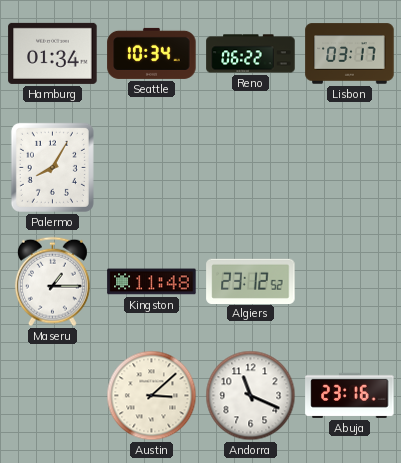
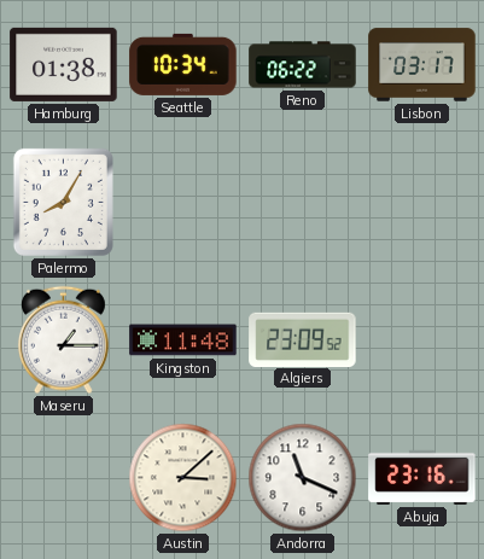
Hamburg: 01:34 -> 01:38 (64, 64)
Algiers: 23:12 -> 23:09 (303, 339)
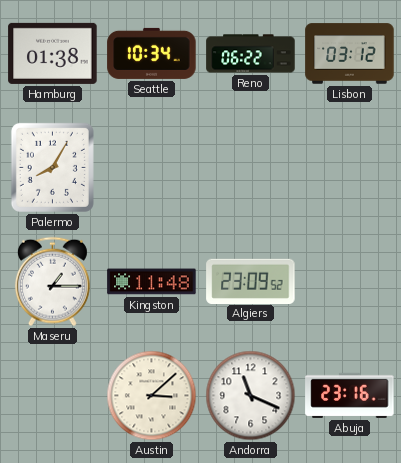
Lisbon: 03:17 -> 03:12 (350, 54)
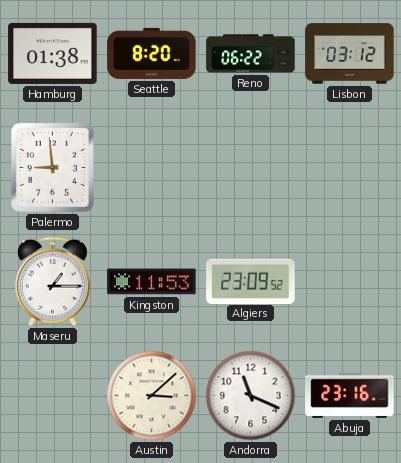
Seattle: 10:34 -> 8:20 (152, 53)
Palermo: 8:05 -> 8:59 (52, 167)
Kingston: 11:48 -> 11:53 (152, 282)
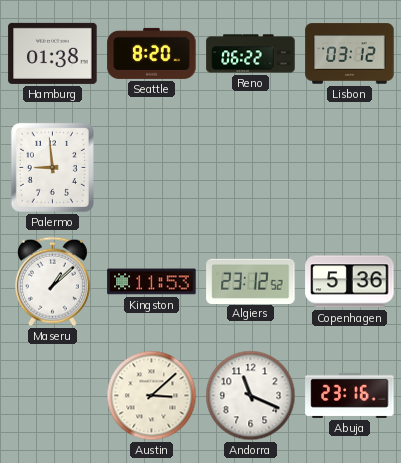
Maseru: 1:15 -> 1:08 (52, 282)
Algiers: 23:09 -> 23:12 (251, 281)
Copenhagen: none -> 5:36 (350, 282)
